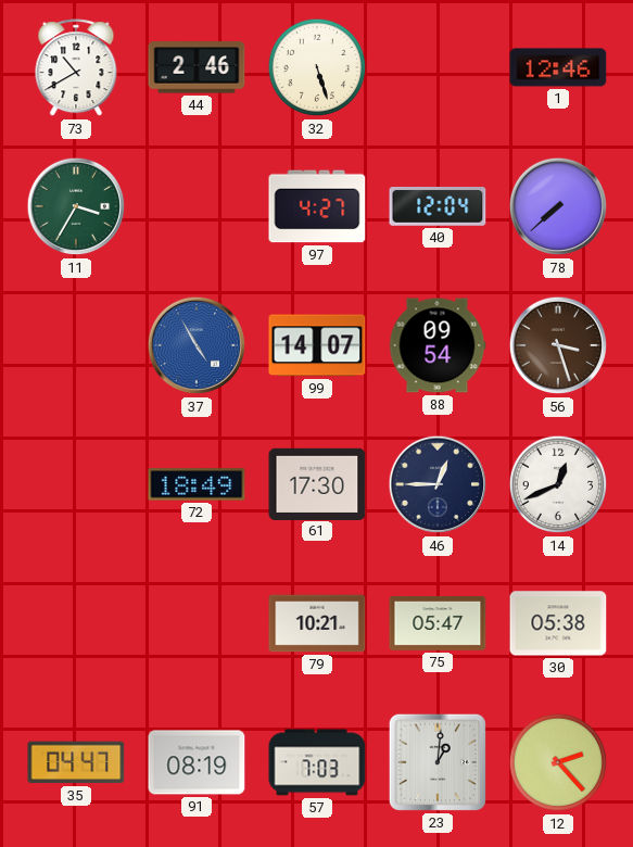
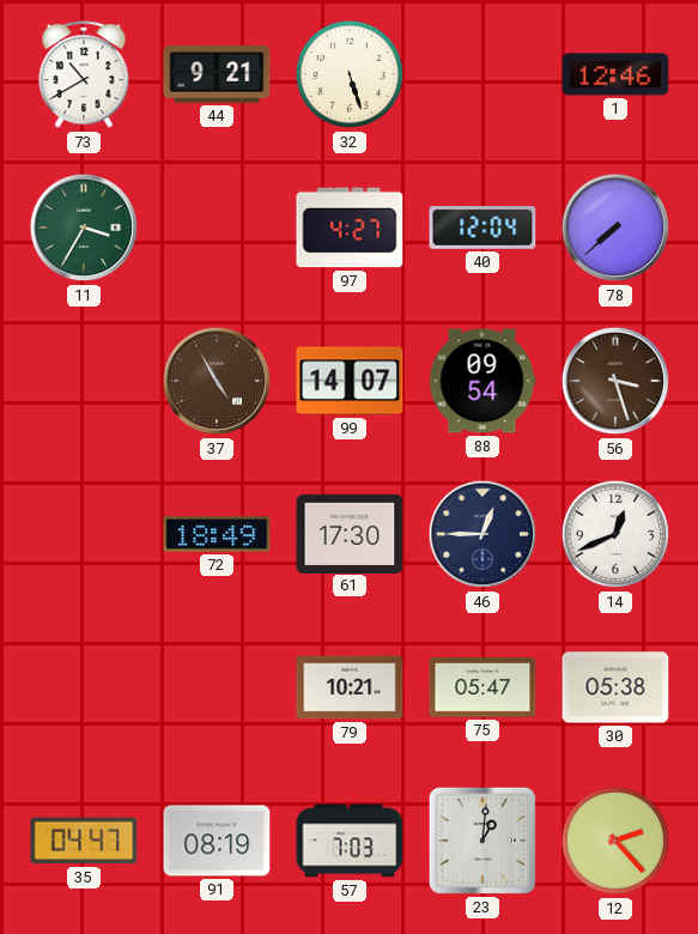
44: 2:46 -> 9:21 (217, 74)
37 dial: blue -> brown (217, 381)
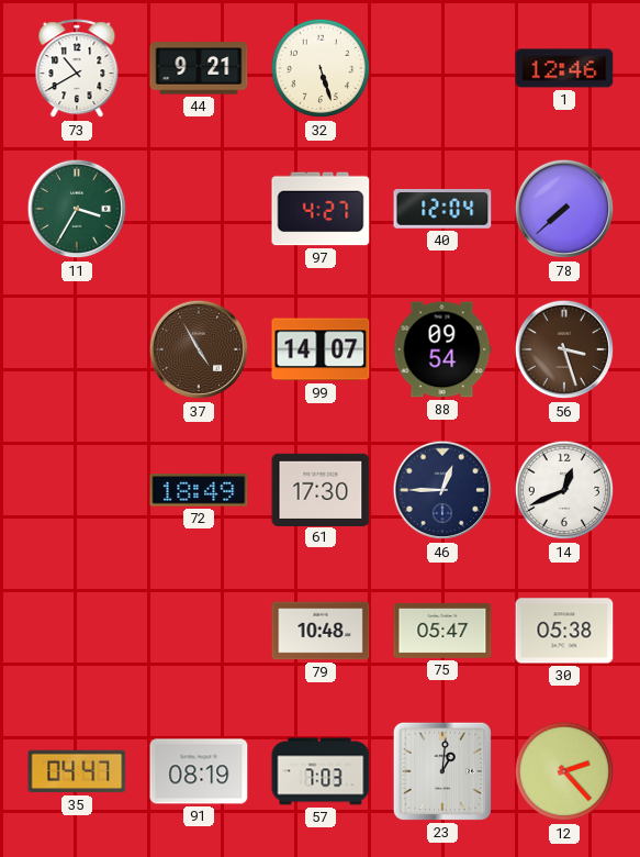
79: 10:21 -> 10:48 (321, 631)
